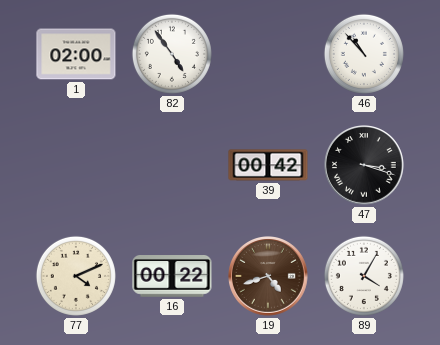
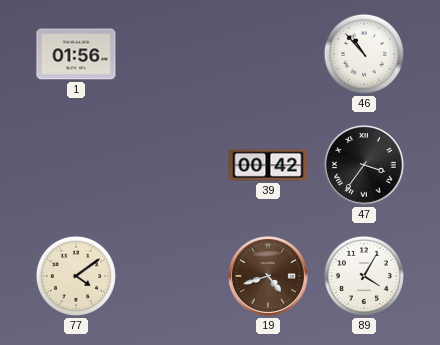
1: 02:00 -> 01:56 (76, 54)
82: 4:54 -> none (172, 54)
47: 3:18 -> 3:36 (365, 166)
77: 4:11 -> 4:09 (76, 276)
16: 00:22 -> none (172, 277)
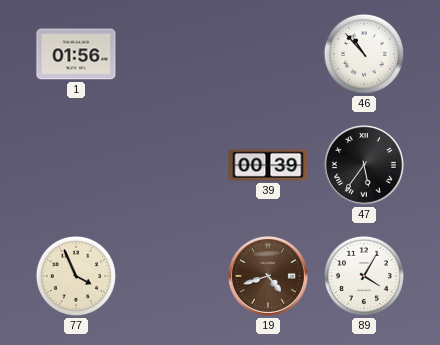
39: 00:42 -> 00:39 (268, 165)
47: 3:36 -> 5:36 (365, 166)
77: 4:09 -> 3:56 (76, 276)
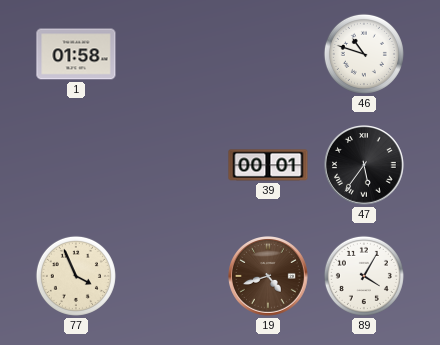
1: 01:56 -> 01:58 (76, 54)
46: 10:53 -> 10:48 (364, 54)
39: 00:39 -> 00:01 (268, 165)
